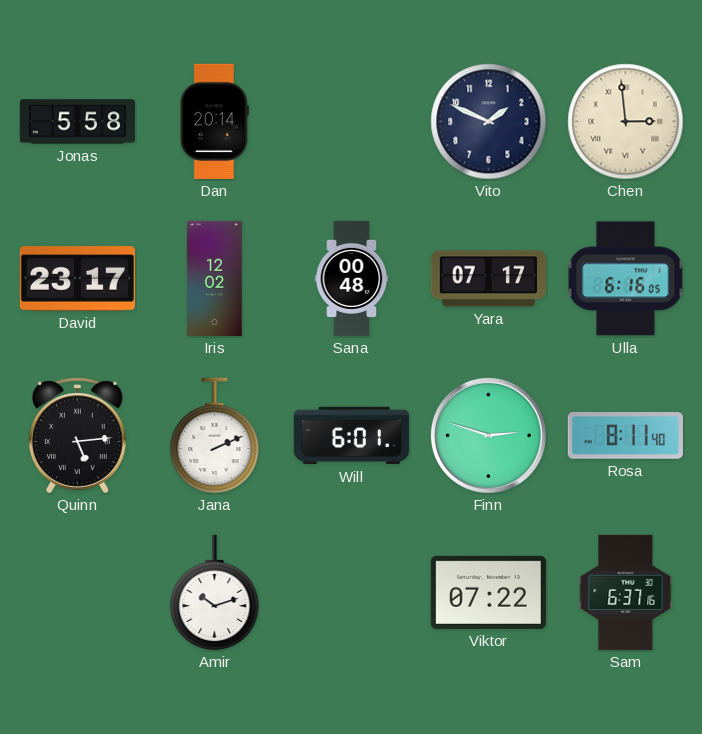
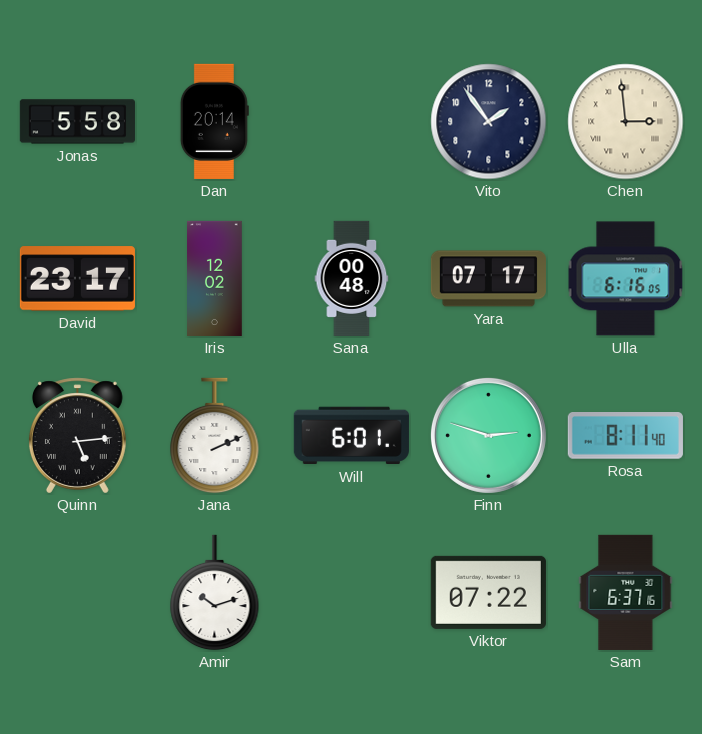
Vito: 1:49 -> 1:54 (489, 122)
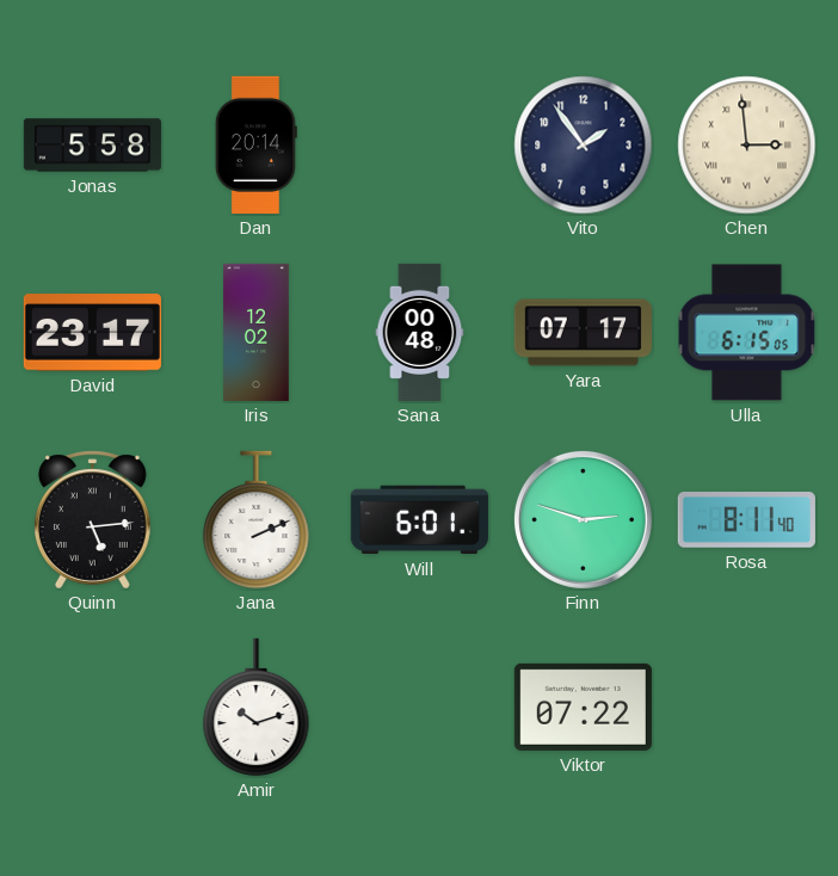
Ulla: 6:16 -> 6:15 (747, 333)
Sam: 6:37 -> none (626, 592)
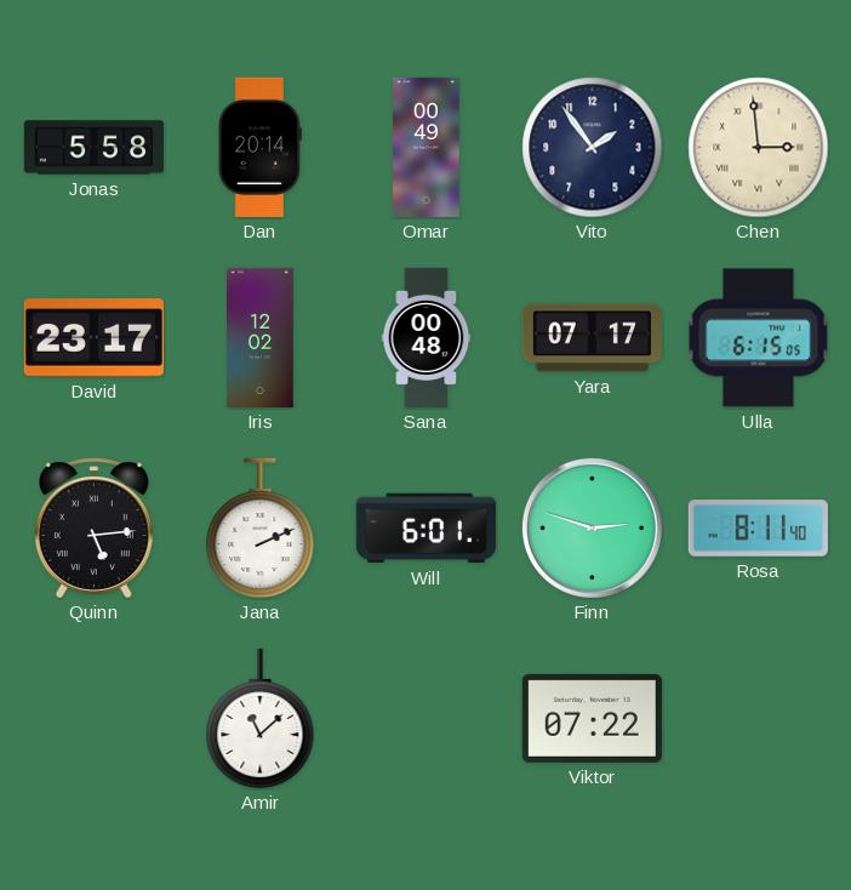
Omar: none -> 00:49 (427, 147)
Amir: 10:12 -> 11:08 (261, 719)
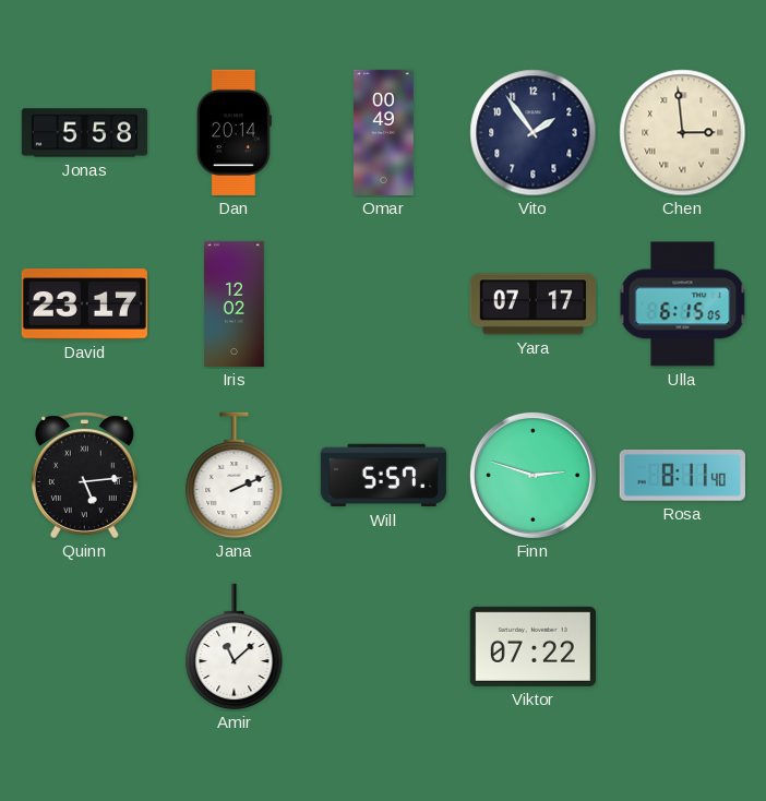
Sana: 00:48 -> none (427, 337)
Will: 6:01 -> 5:57 (383, 476)
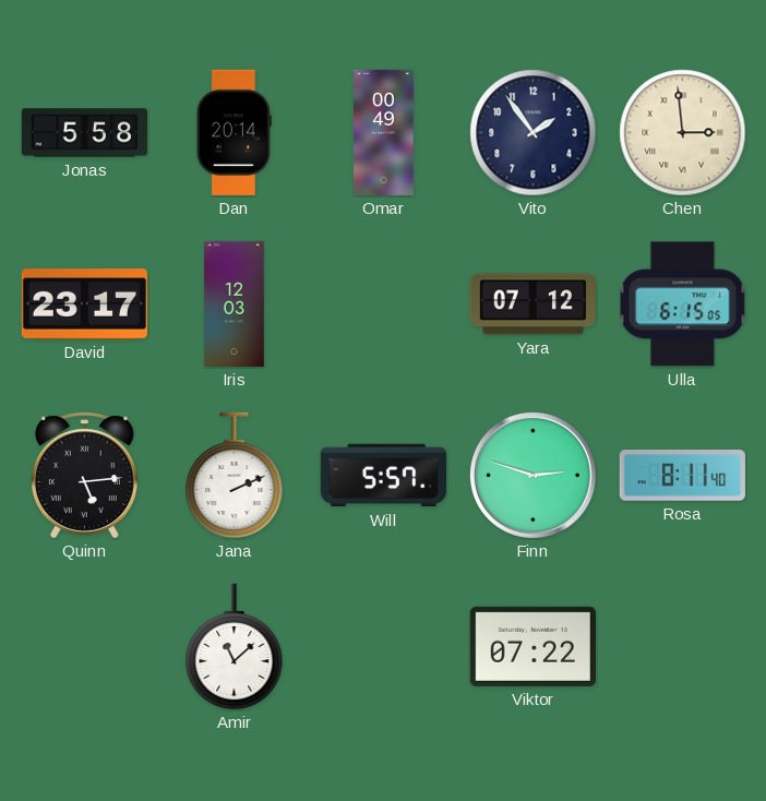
Iris: 12:02 -> 12:03 (235, 303)
Yara: 07:17 -> 07:12 (532, 304)
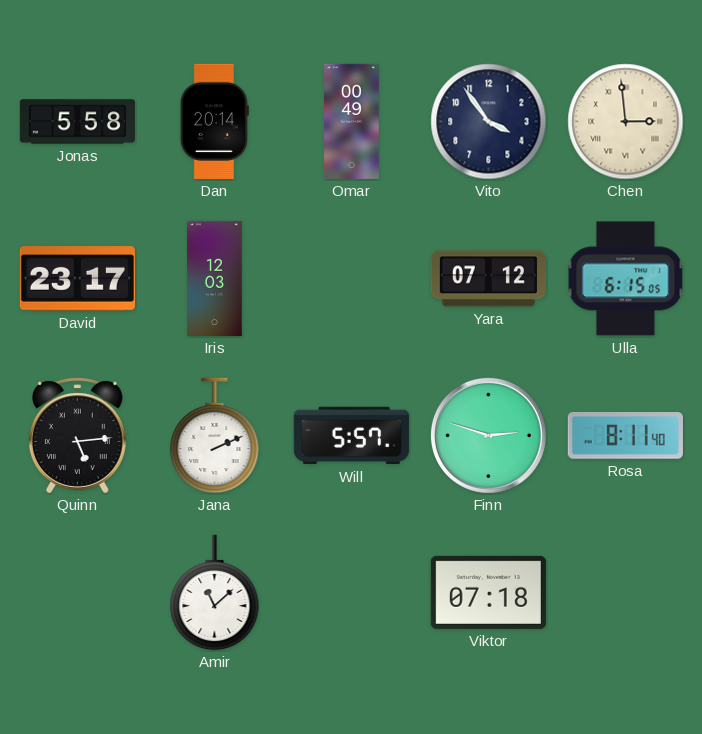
Vito: 1:54 -> 3:54 (489, 122)
Viktor: 07:22 -> 07:18 (488, 592)
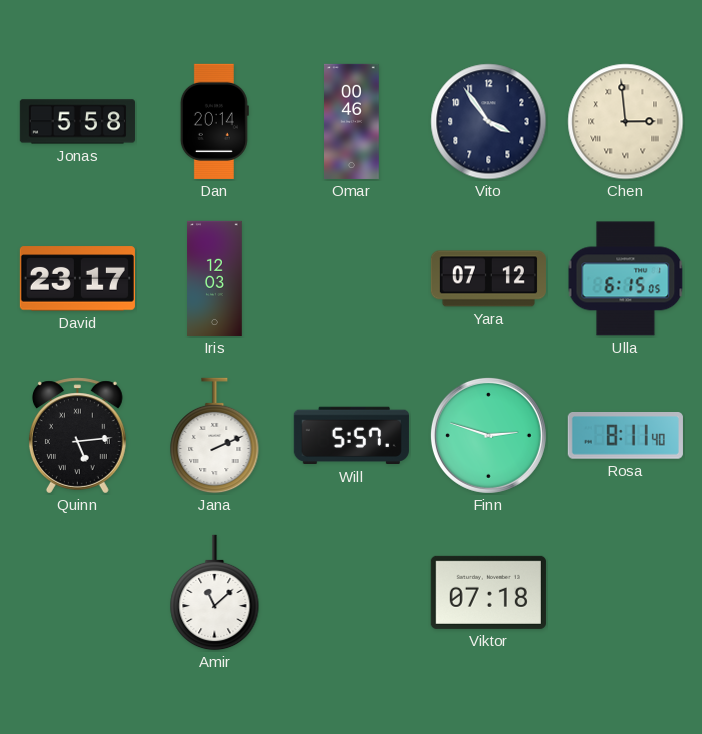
Omar: 00:49 -> 00:46 (352, 121)
